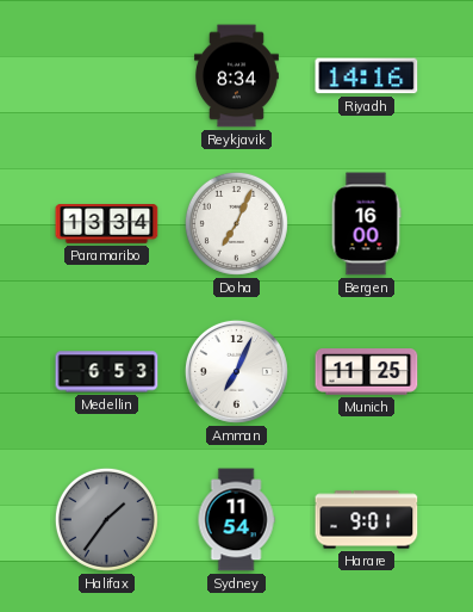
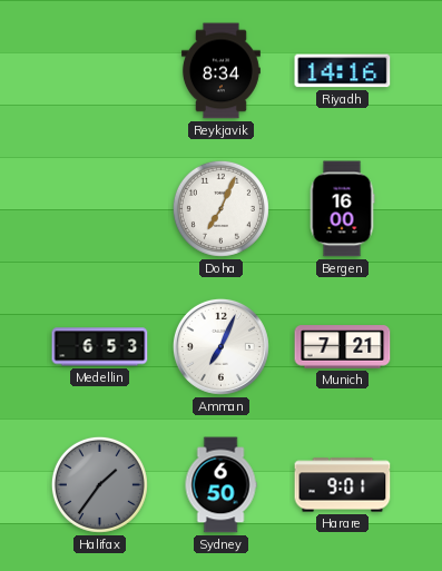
Paramaribo: 13:34 -> none (107, 224)
Munich: 11:25 -> 7:21 (343, 347)
Sydney: 11:54 -> 6:50 (220, 485)
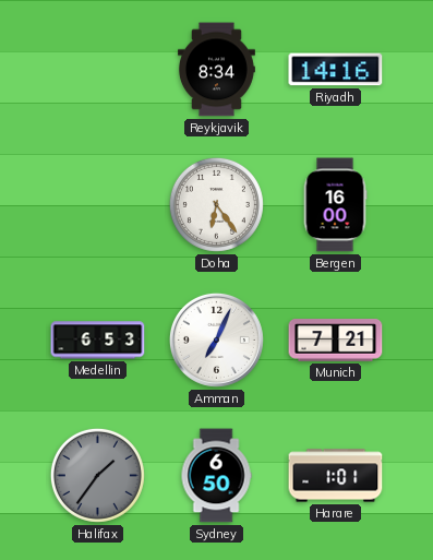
Doha: 7:04 -> 6:24 (216, 204)
Harare: 9:01 -> 1:01 (336, 476)
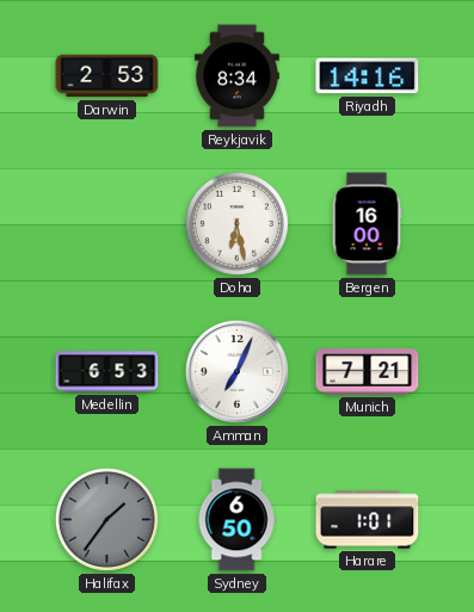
Darwin: none -> 2:53 (107, 76)
Doha: 6:24 -> 6:28 (236, 223)
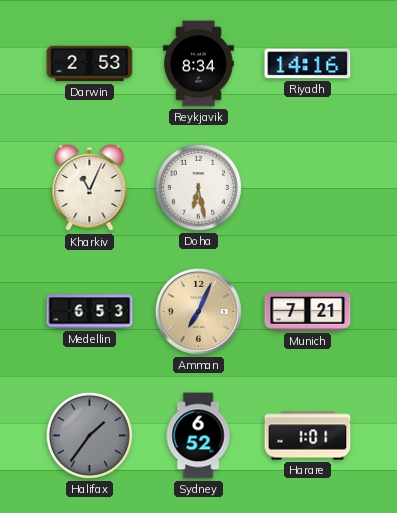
Kharkiv: none -> 11:04 (90, 188)
Bergen: 16:00 -> none (367, 224)
Amman dial: white -> champagne (198, 311)
Sydney: 6:50 -> 6:52 (198, 436)
